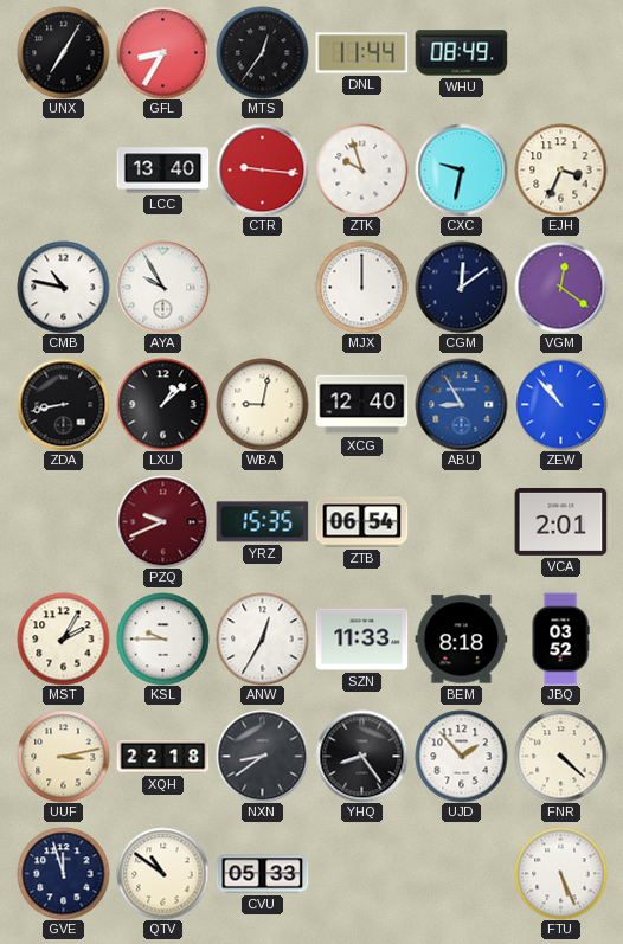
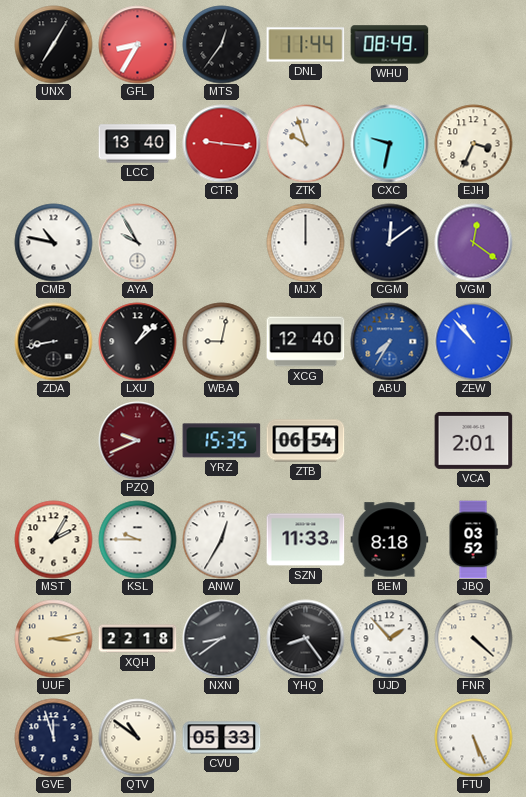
ABU: 8:55 -> 7:35 (389, 341)
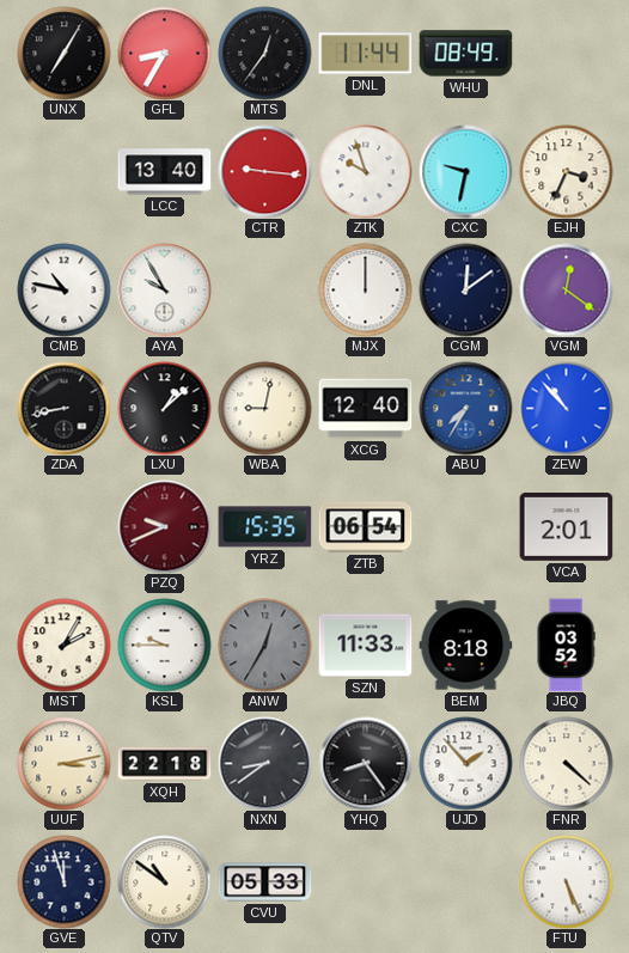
ANW dial: white -> grey (264, 645)
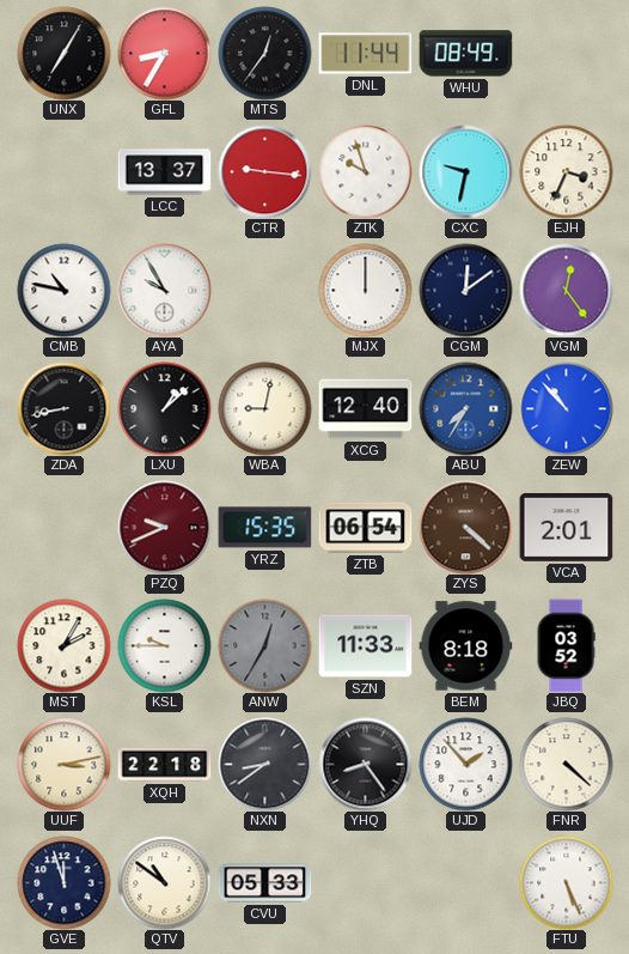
LCC: 13:40 -> 13:37 (164, 172)
VGM: 12:21 -> 12:24 (566, 290)
ZYS: none -> 4:22 (465, 527)
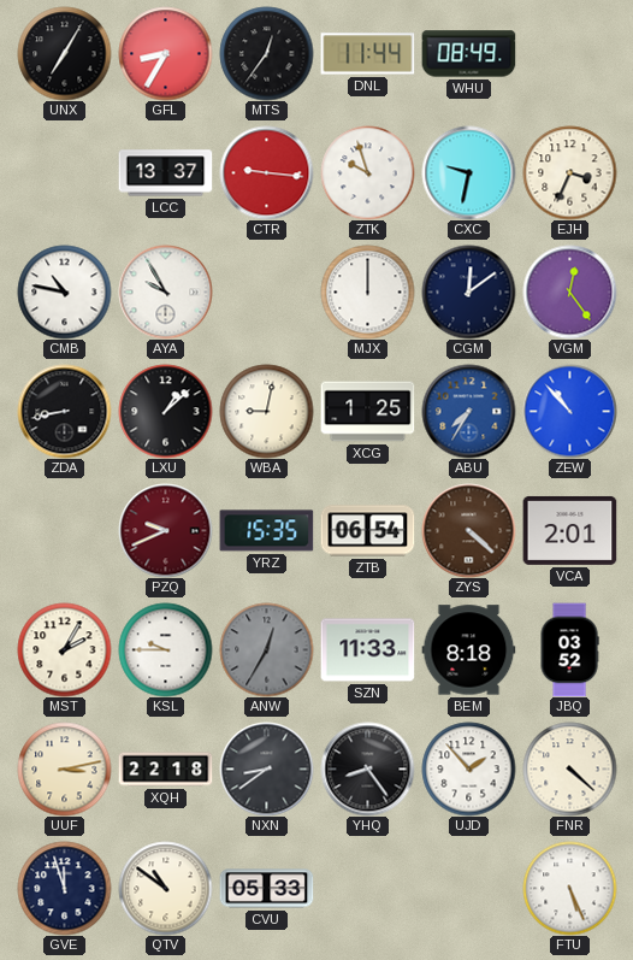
XCG: 12:40 -> 1:25 (367, 412)
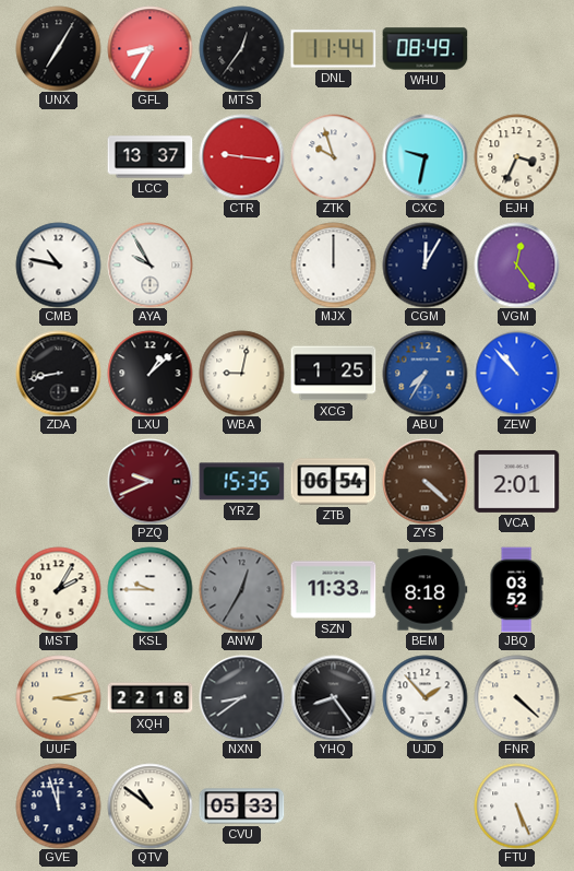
CGM: 12:09 -> 12:05 (424, 264)
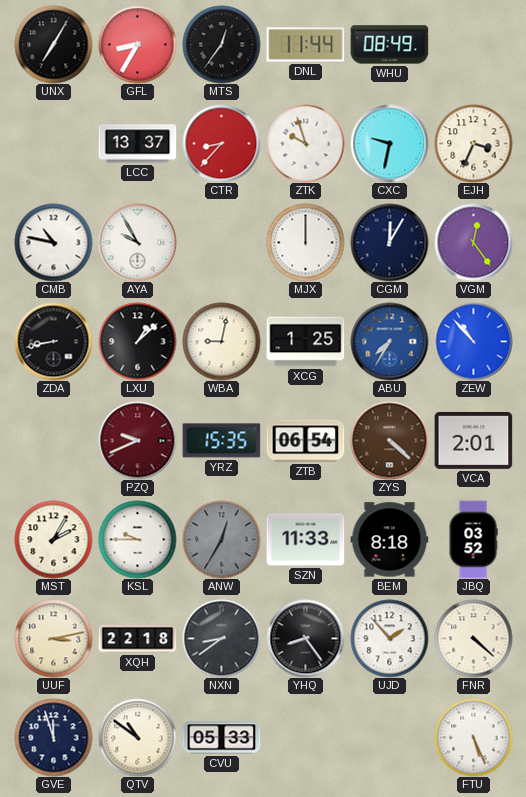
CTR: 9:16 -> 8:37 (221, 143)
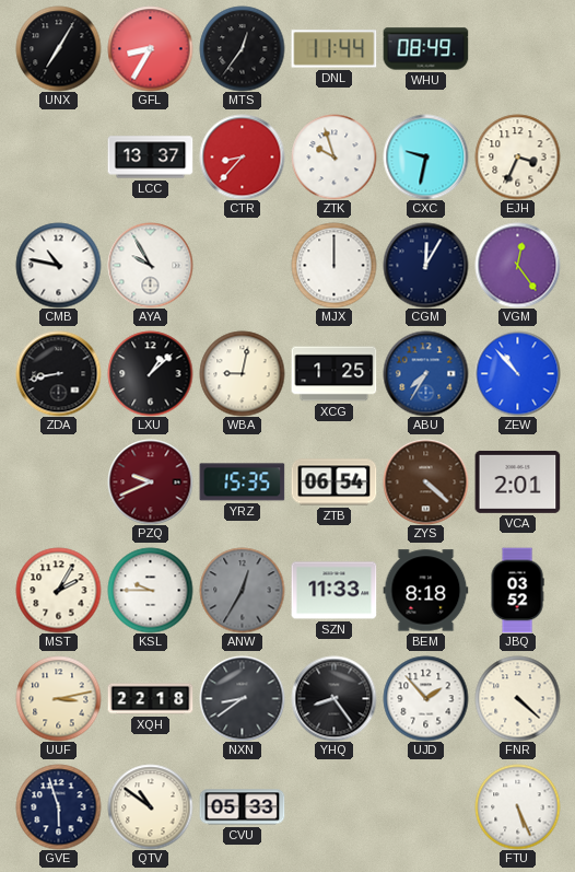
GVE: 11:57 -> 5:57 (58, 806)
